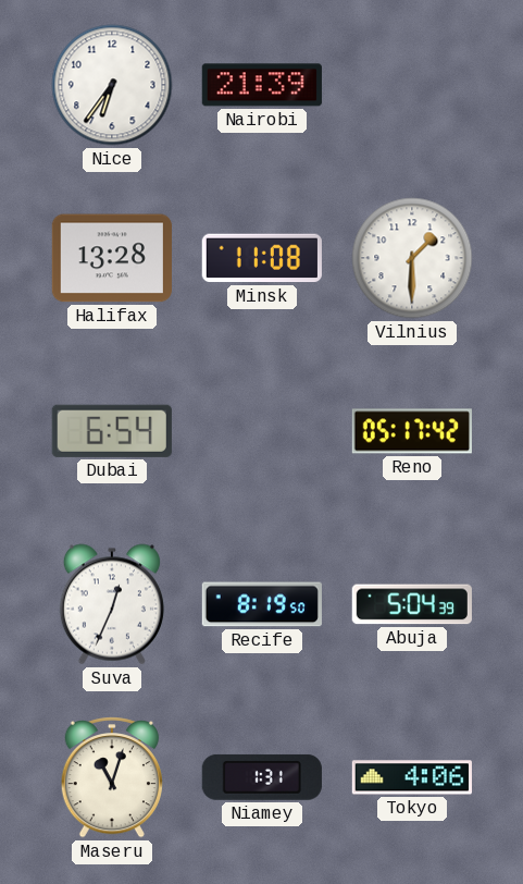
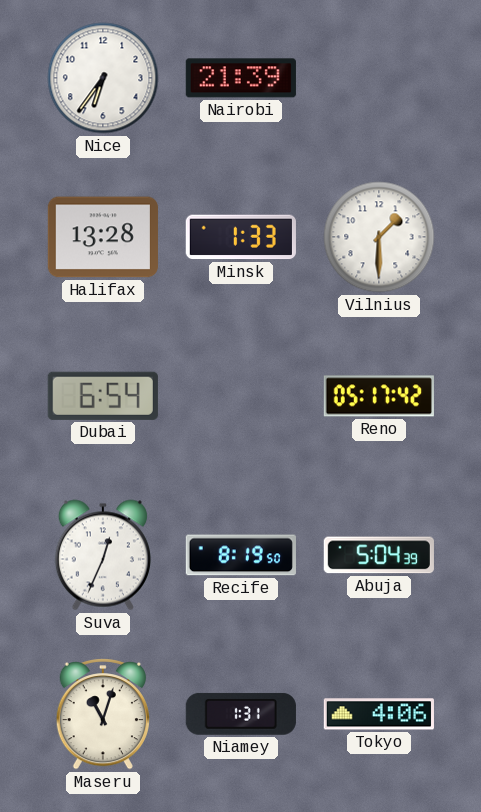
Minsk: 11:08 -> 1:33 (241, 237)
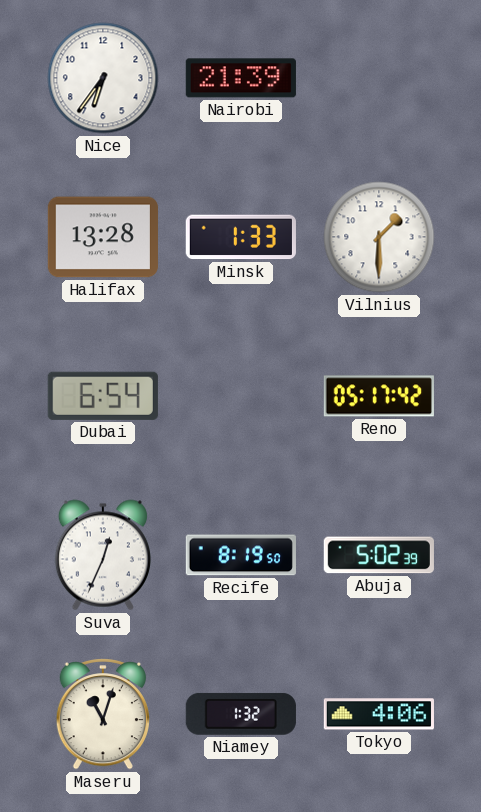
Abuja: 5:04 -> 5:02 (379, 555)
Niamey: 1:31 -> 1:32 (241, 714)
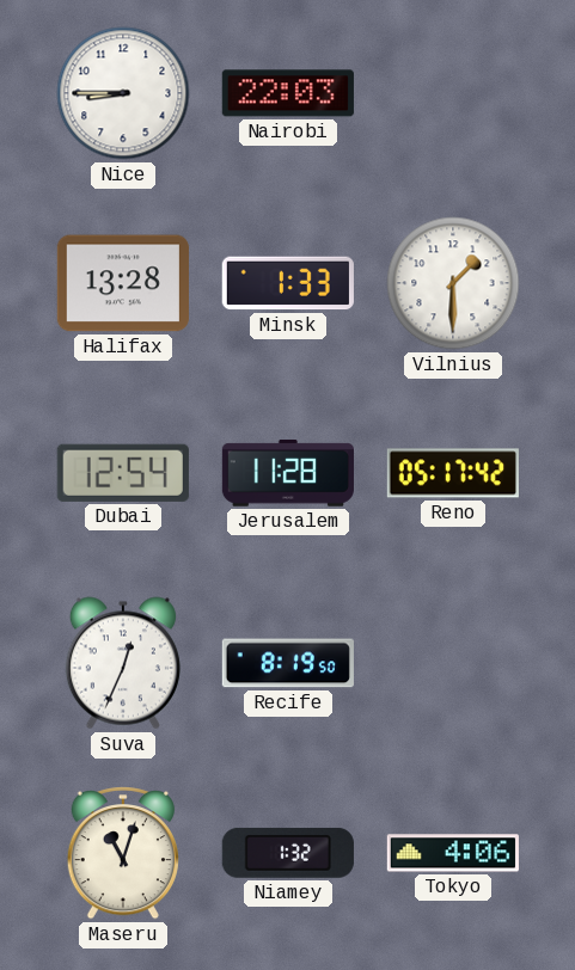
Nice: 6:36 -> 8:45 (123, 93)
Nairobi: 21:39 -> 22:03 (288, 93)
Dubai: 6:54 -> 12:54 (123, 473)
Jerusalem: none -> 11:28 (288, 473)
Abuja: 5:02 -> none (379, 555)
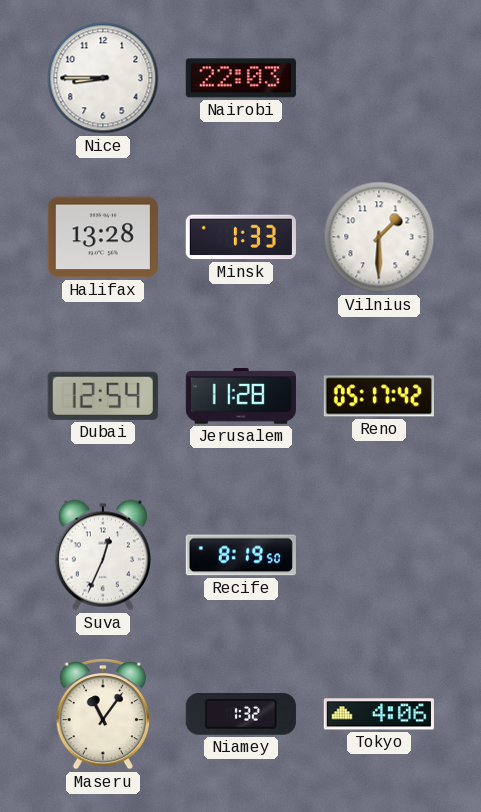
Maseru: 11:03 -> 11:06 (103, 715)
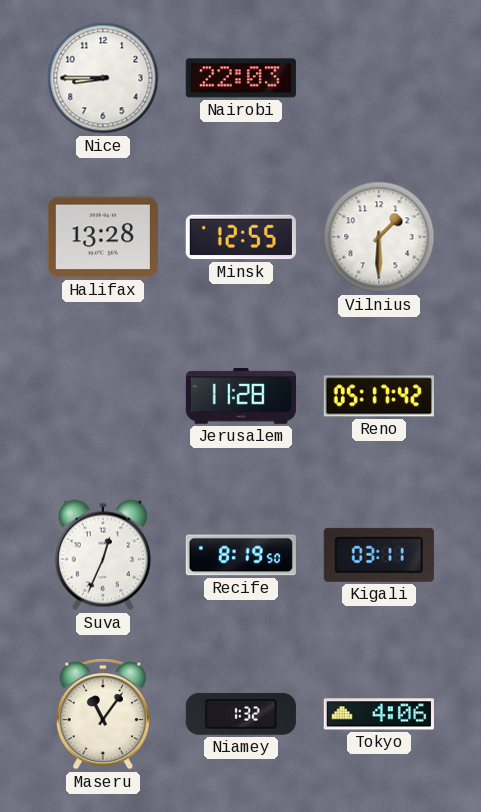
Minsk: 1:33 -> 12:55 (241, 237)
Dubai: 12:54 -> none (103, 396)
Kigali: none -> 03:11 (379, 555)
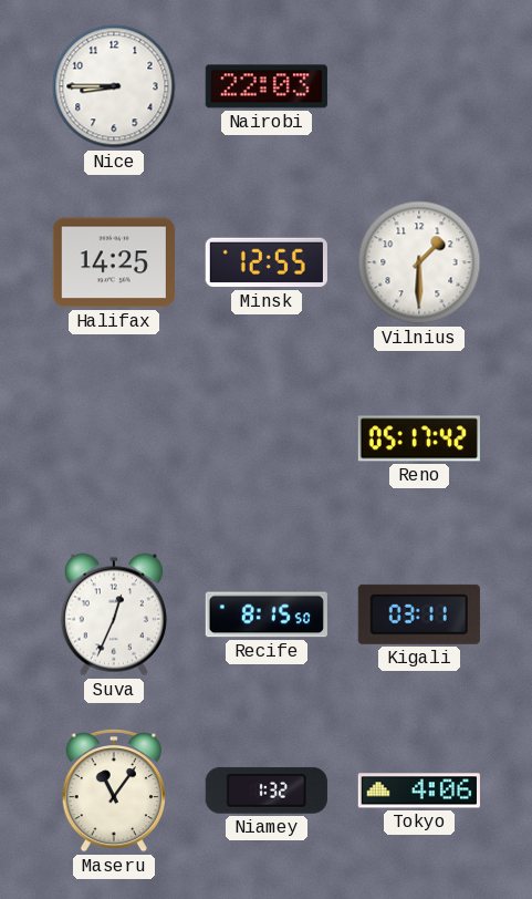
Halifax: 13:28 -> 14:25 (114, 262)
Jerusalem: 11:28 -> none (241, 396)
Recife: 8:19 -> 8:15 (267, 614)
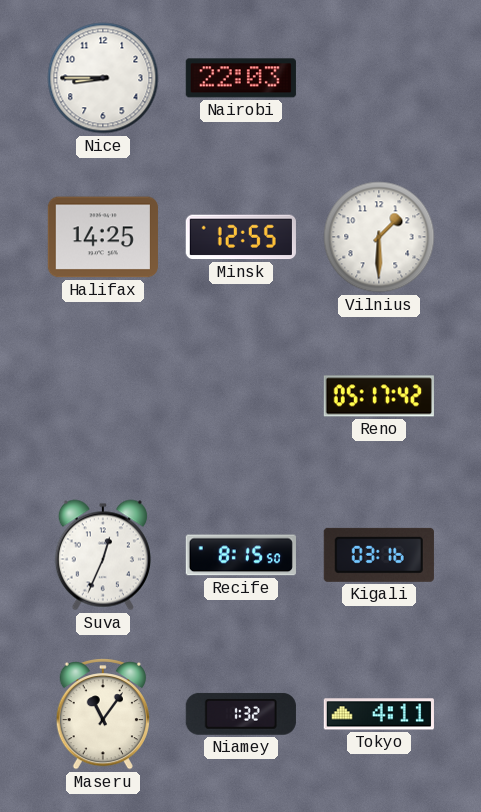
Kigali: 03:11 -> 03:16 (379, 555)
Tokyo: 4:06 -> 4:11 (379, 714)
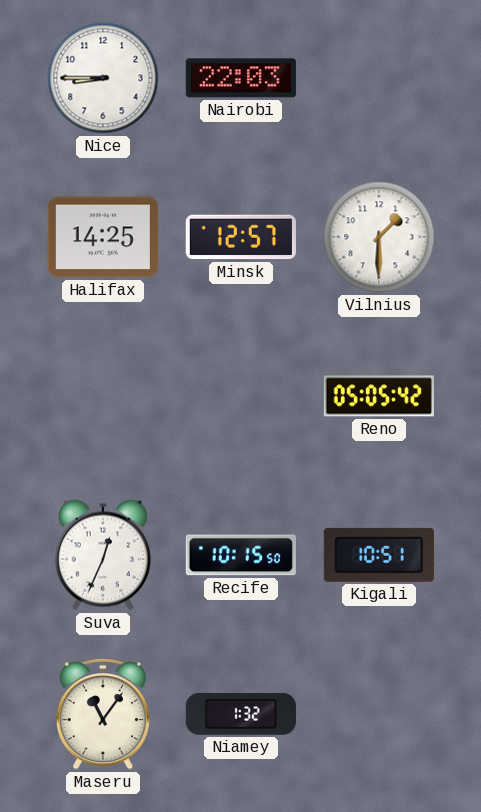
Minsk: 12:55 -> 12:57 (241, 237)
Reno: 05:17 -> 05:05 (379, 396)
Recife: 8:15 -> 10:15 (241, 555)
Kigali: 03:16 -> 10:51 (379, 555)
Tokyo: 4:11 -> none (379, 714)
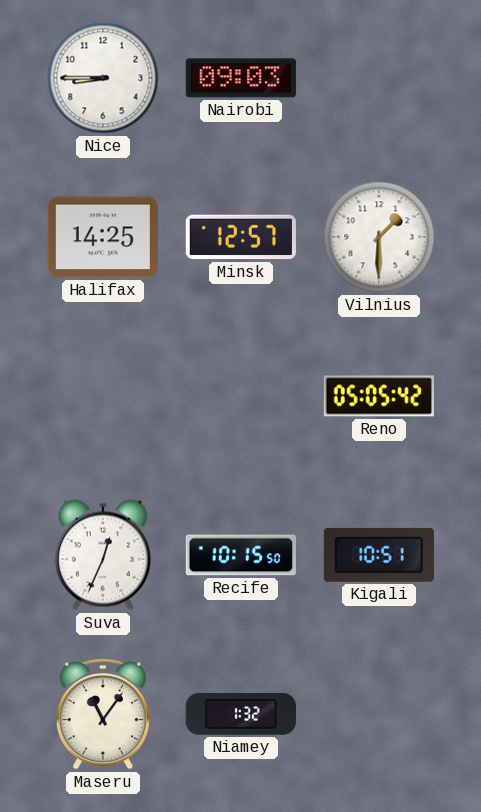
Nairobi: 22:03 -> 09:03 (241, 78)
